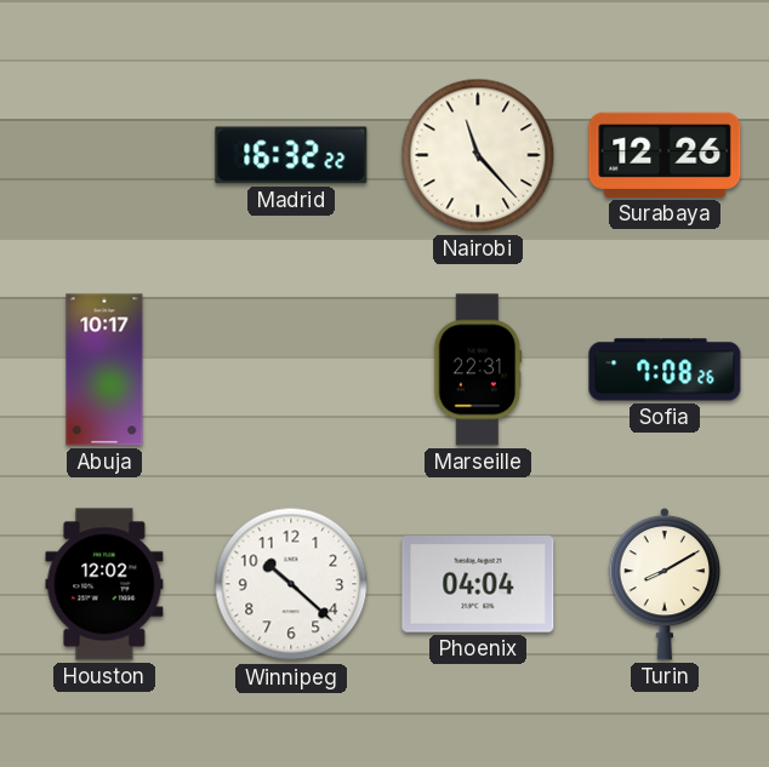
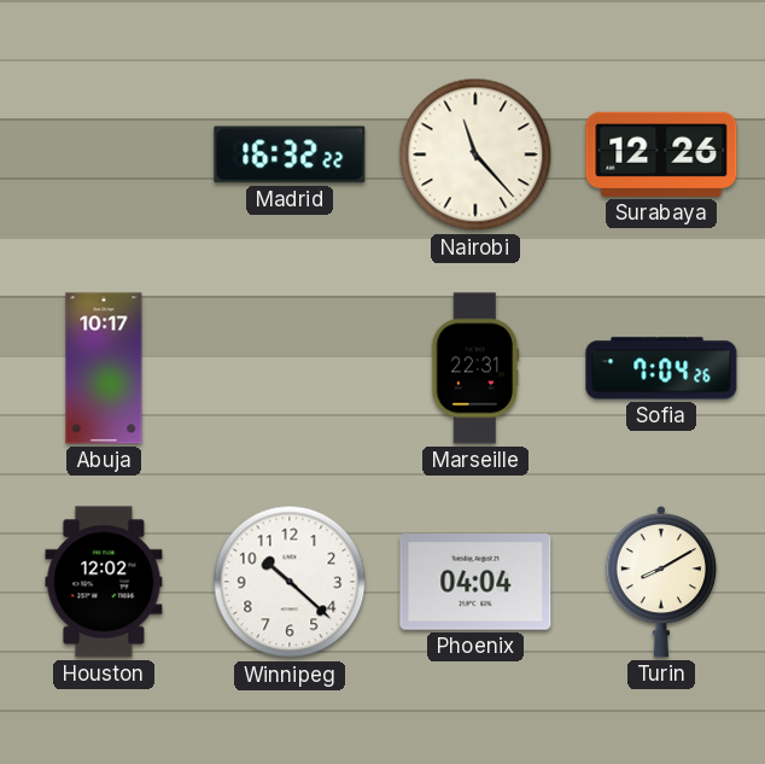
Sofia: 7:08 -> 7:04 (661, 368)
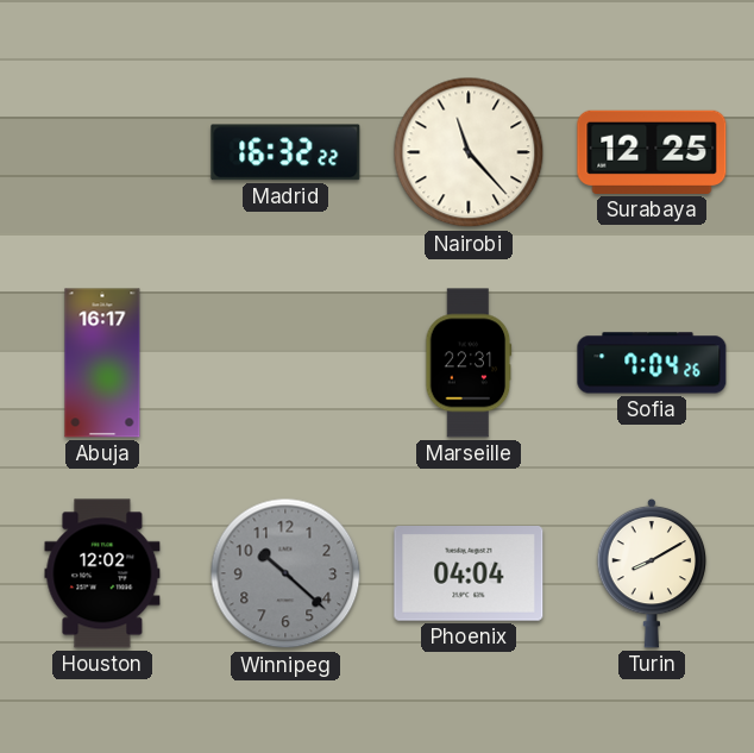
Surabaya: 12:26 -> 12:25 (652, 152)
Abuja: 10:17 -> 16:17 (102, 363)
Winnipeg dial: white -> grey (285, 573)
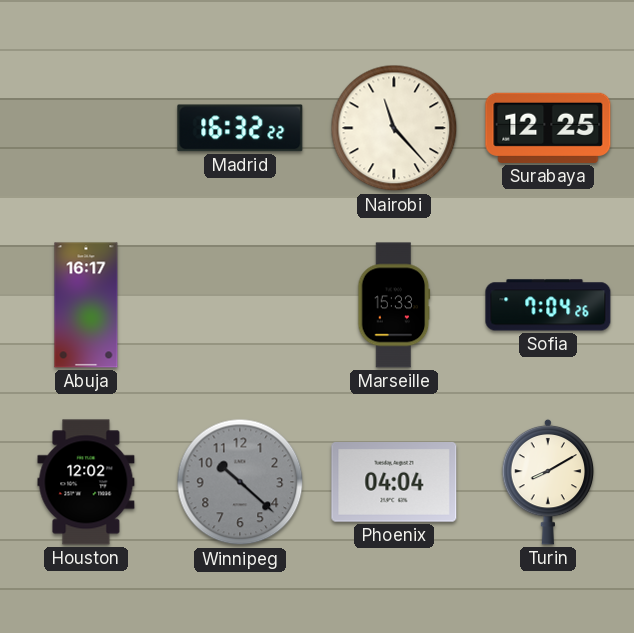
Marseille: 22:31 -> 15:33 (394, 305)
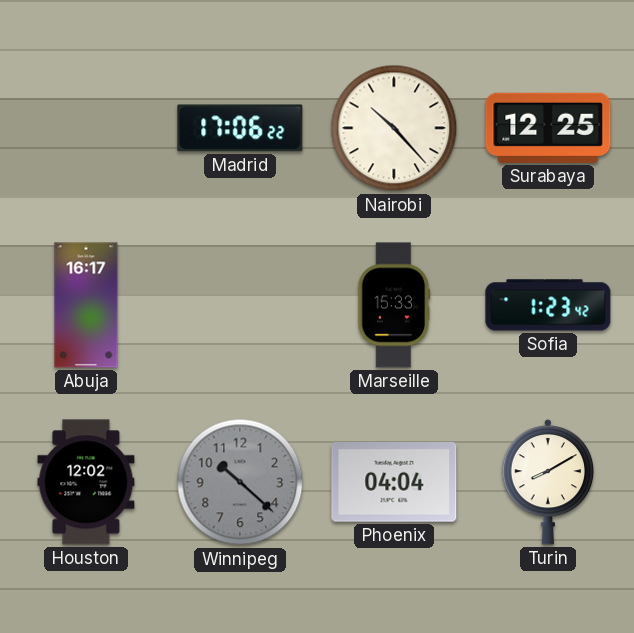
Madrid: 16:32 -> 17:06 (240, 128)
Nairobi: 11:23 -> 10:23 (394, 128)
Sofia: 7:04 -> 1:23 (548, 305)
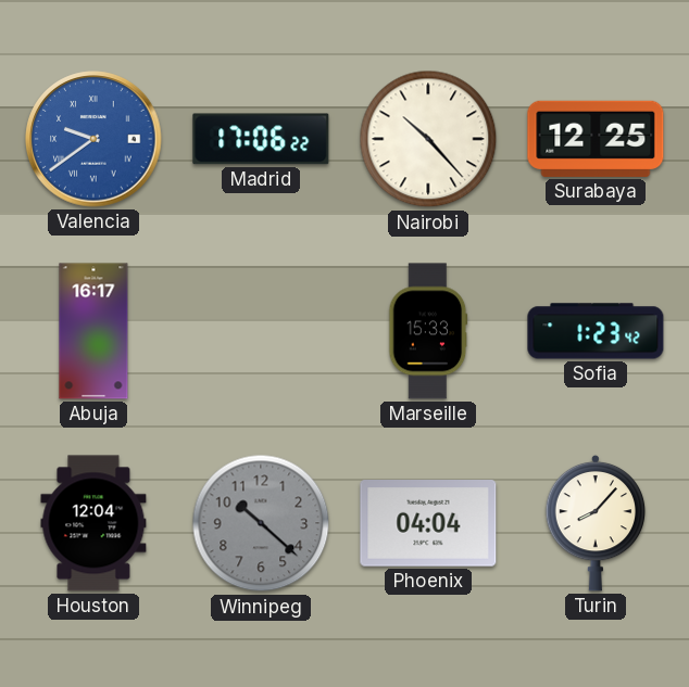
Valencia: none -> 9:39 (93, 139)
Houston: 12:02 -> 12:04 (93, 523)
Turin: 8:10 -> 8:07 (596, 523)
